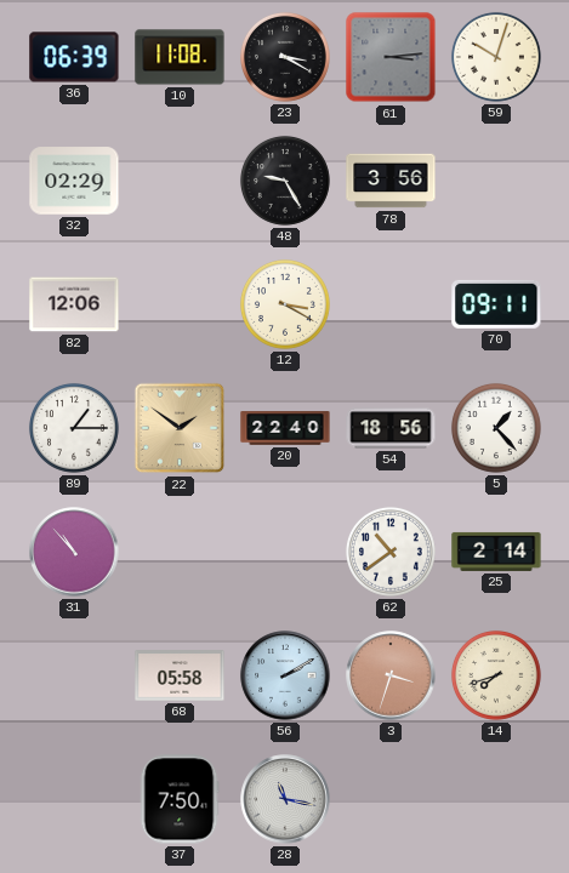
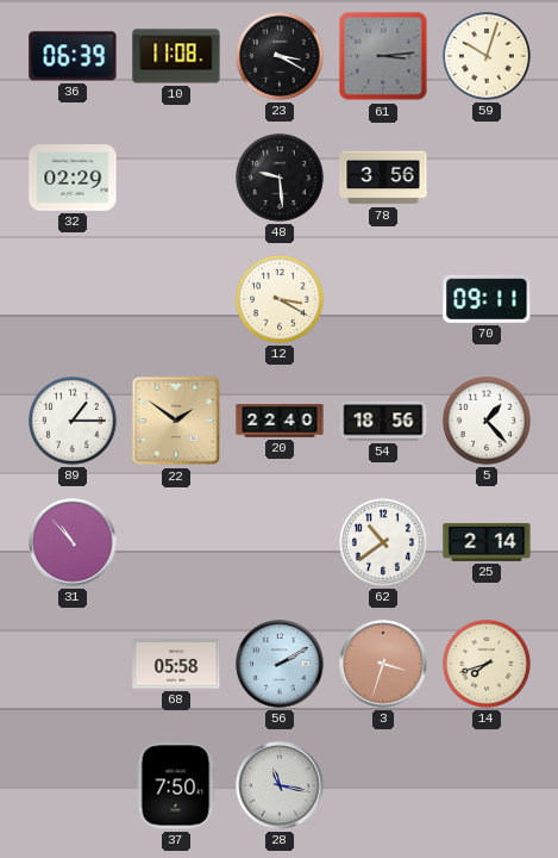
48: 9:25 -> 9:29 (280, 178)
82: 12:06 -> none (74, 304)
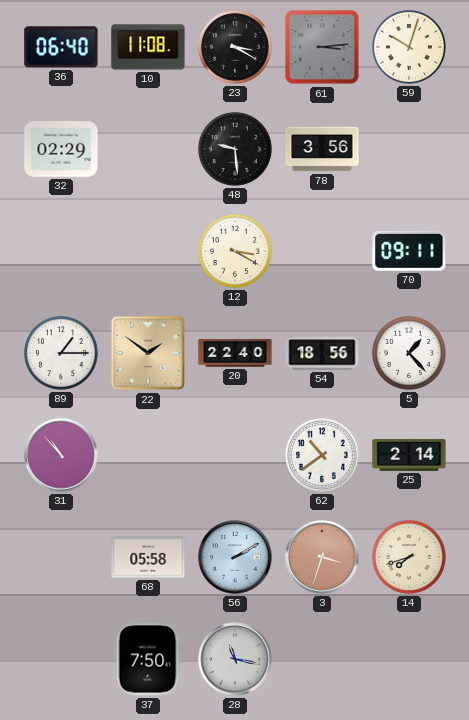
36: 06:39 -> 06:40 (61, 47)
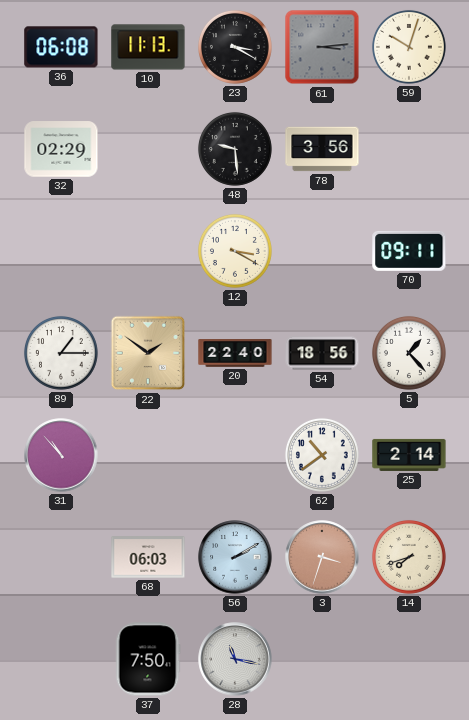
36: 06:40 -> 06:08 (61, 47)
10: 11:08 -> 11:13 (148, 47)
68: 05:58 -> 06:03 (148, 557)
